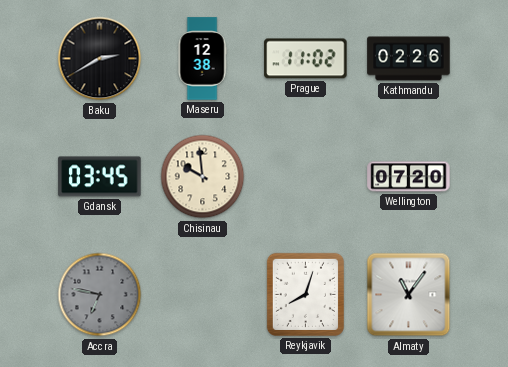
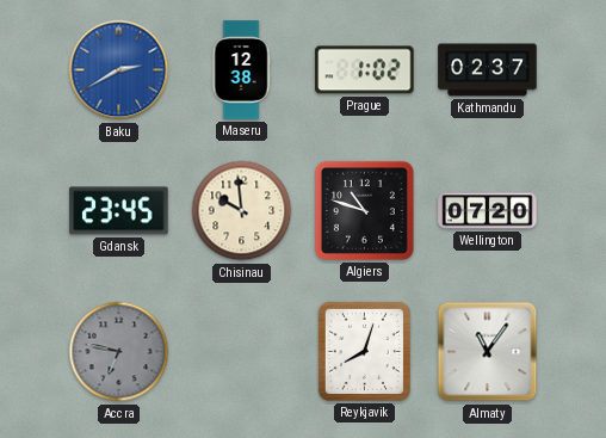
Baku dial: black -> blue (119, 70)
Prague: 11:02 -> 1:02 (365, 70)
Kathmandu: 02:26 -> 02:37 (488, 70)
Gdansk: 03:45 -> 23:45 (119, 211)
Algiers: none -> 10:48 (364, 210)
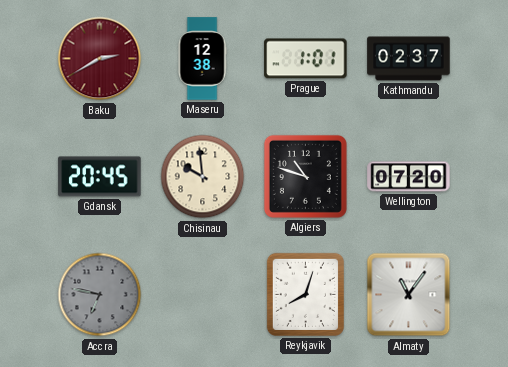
Baku dial: blue -> burgundy (100, 59)
Prague: 1:02 -> 1:01 (306, 59)
Gdansk: 23:45 -> 20:45 (100, 177)
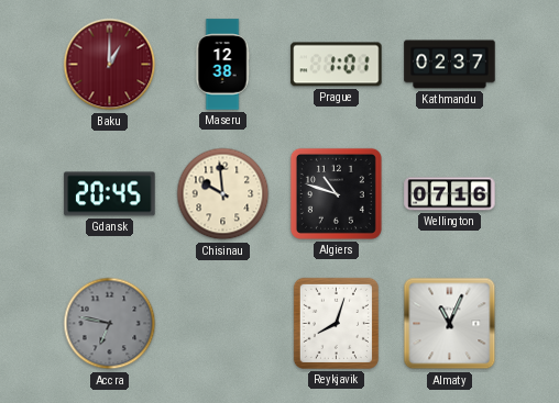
Baku: 2:40 -> 1:00 (110, 65)
Wellington: 07:20 -> 07:16 (450, 194)
Almaty: 11:06 -> 11:04 (450, 324)
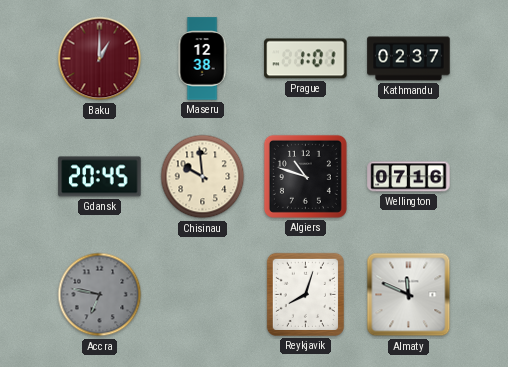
Almaty: 11:04 -> 11:49 (409, 295)
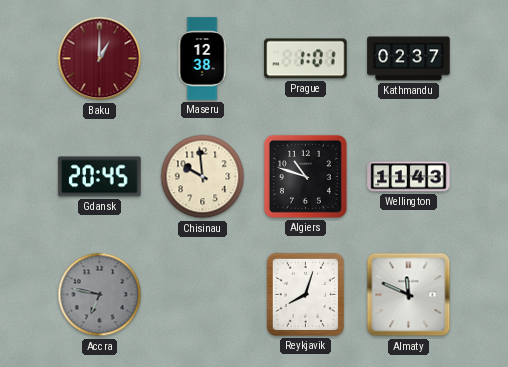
Wellington: 07:16 -> 11:43 (409, 177)
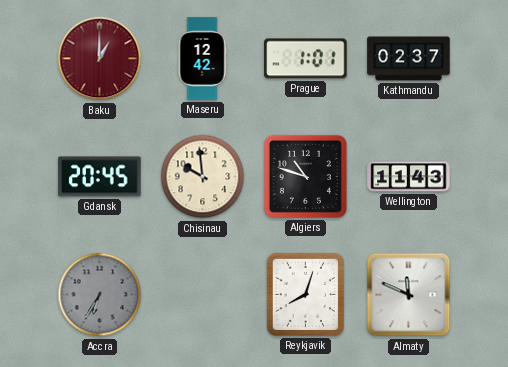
Maseru: 12:38 -> 12:42 (202, 59)
Accra: 6:47 -> 6:35 (100, 295)
